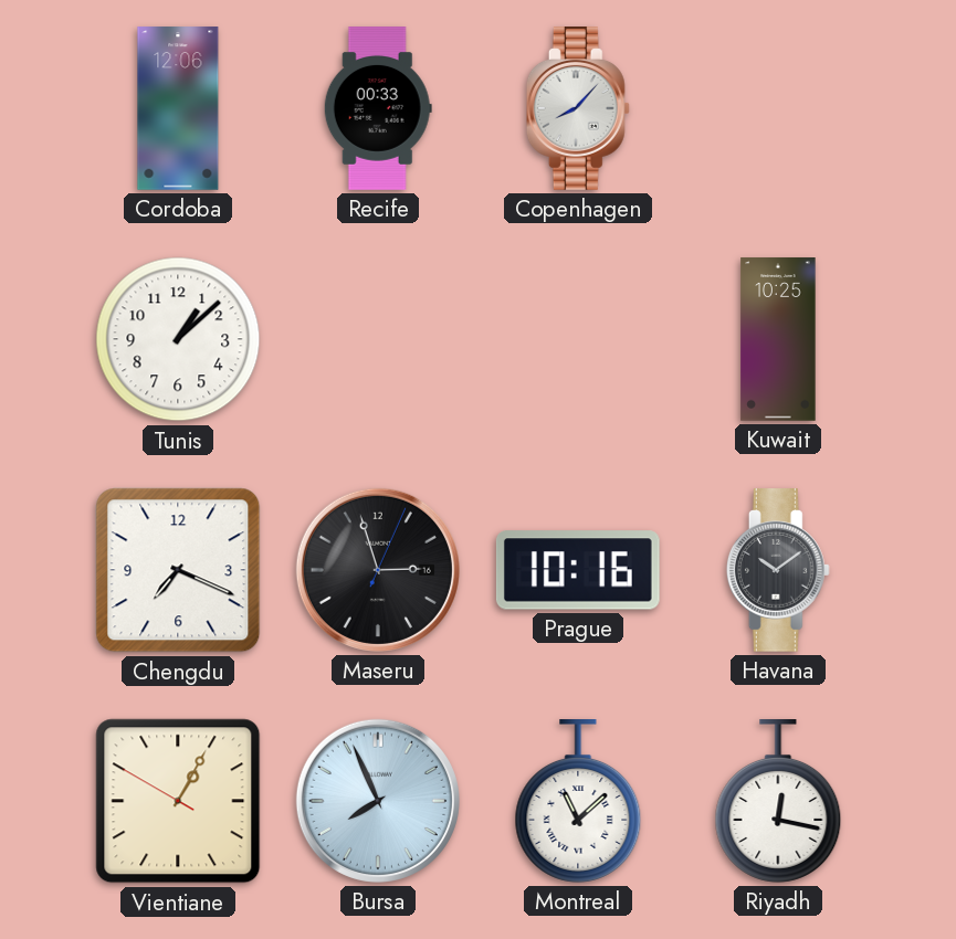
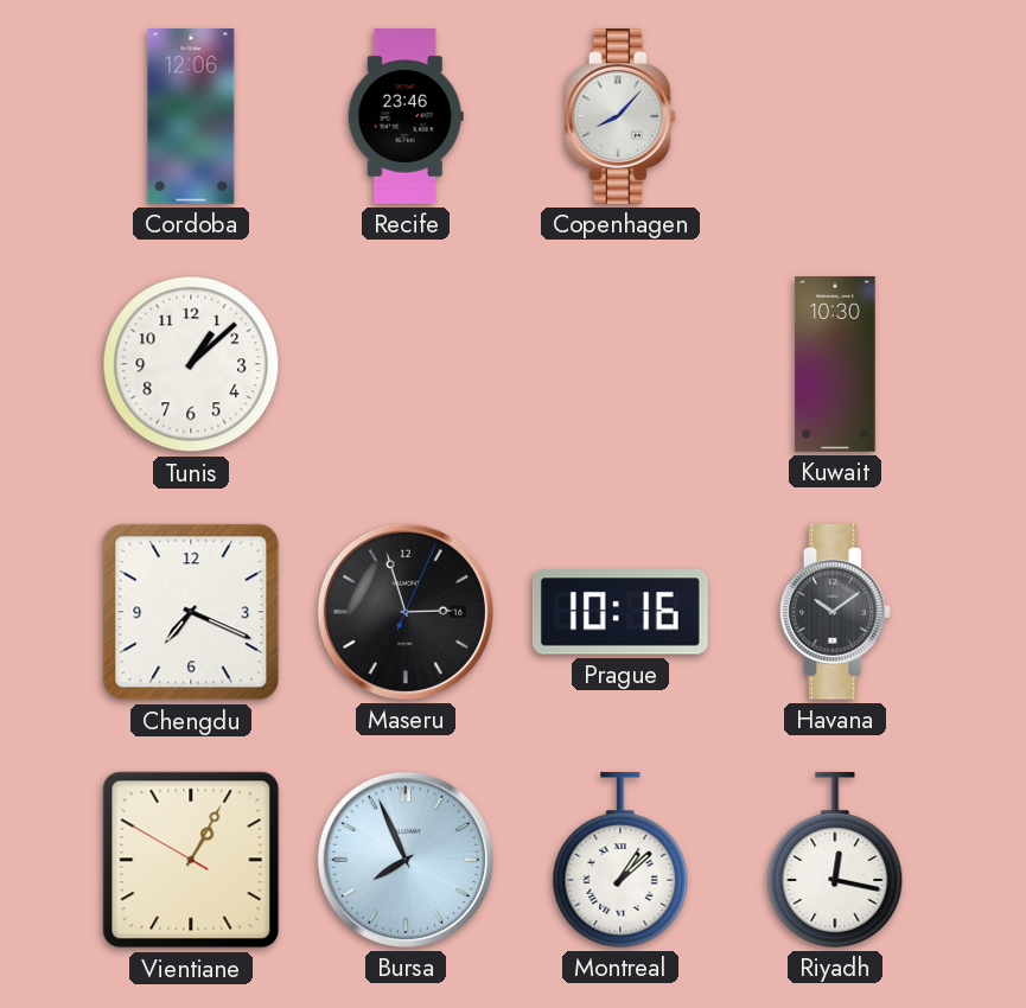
Recife: 00:33 -> 23:46 (406, 116)
Kuwait: 10:25 -> 10:30 (835, 364)
Montreal: 11:08 -> 1:08 (620, 861)
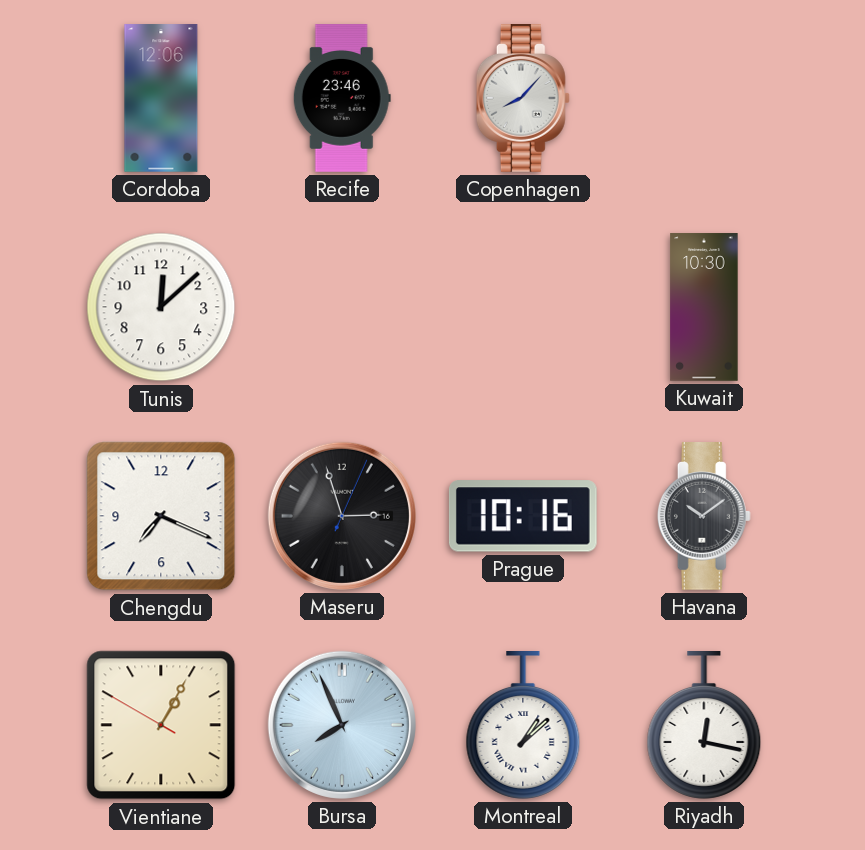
Tunis: 1:08 -> 12:08 (161, 307)
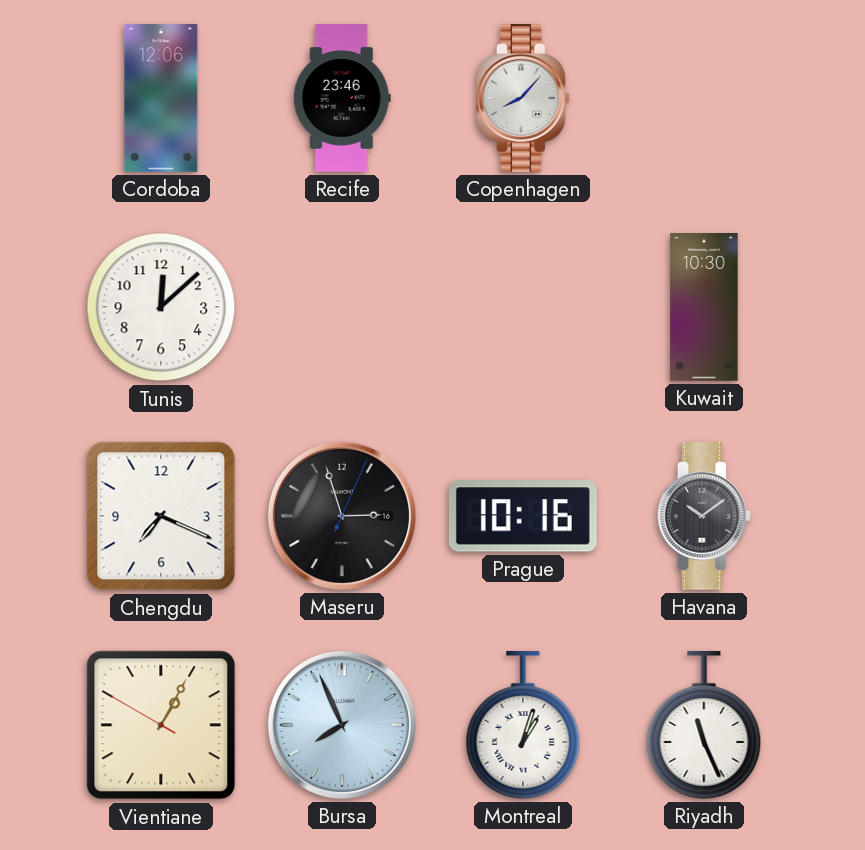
Montreal: 1:08 -> 1:03 (523, 726)
Riyadh: 12:17 -> 11:26 (704, 726)
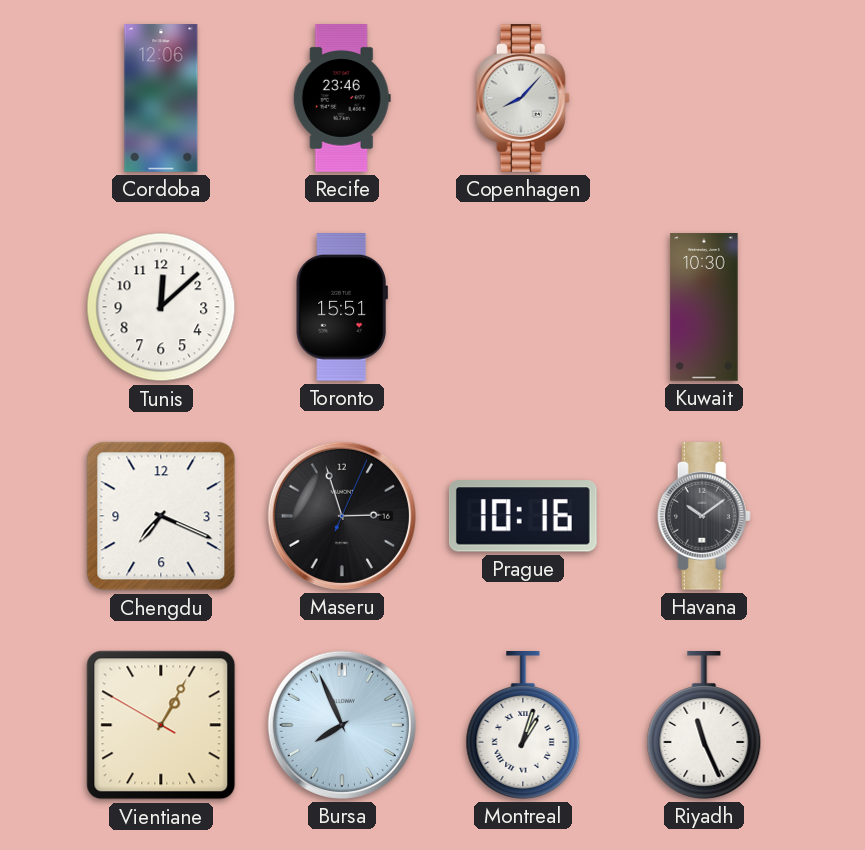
Toronto: none -> 15:51 (342, 308)
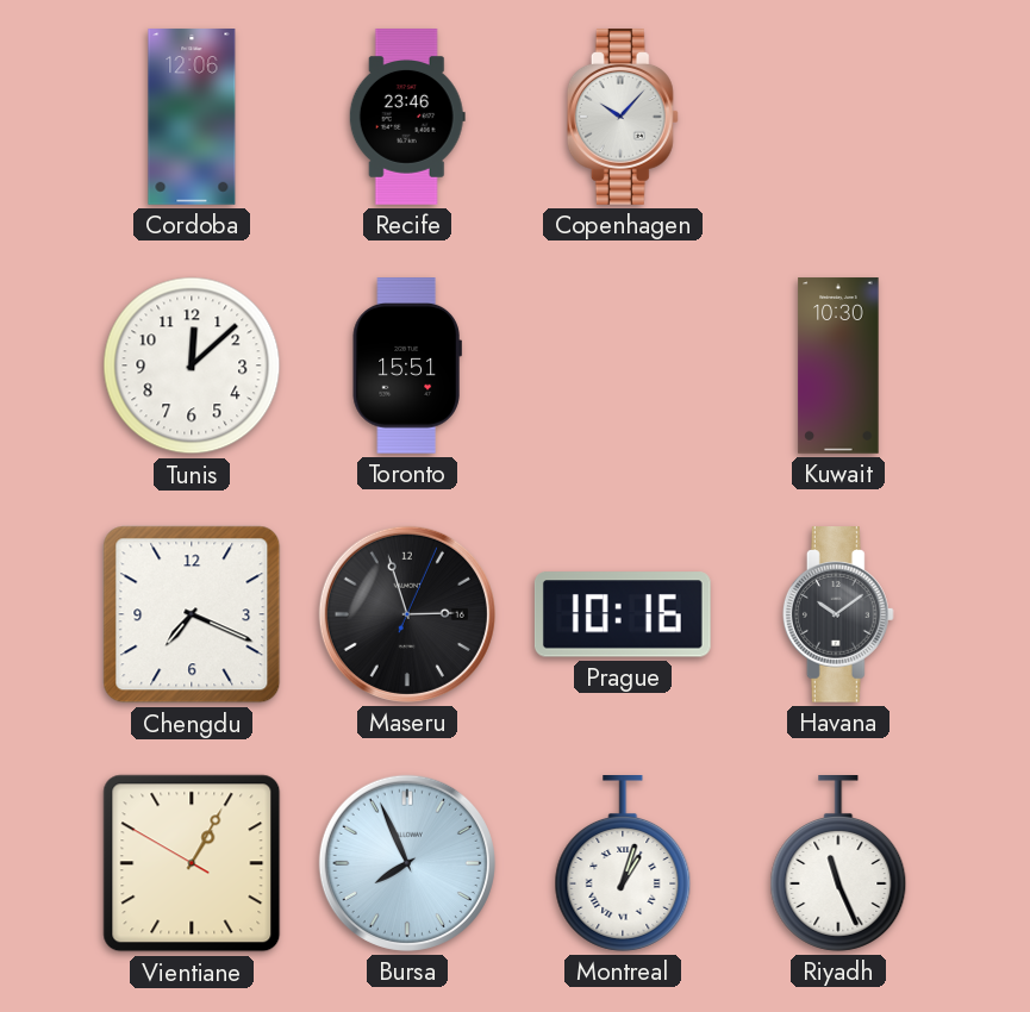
Copenhagen: 8:07 -> 10:07 (623, 118)
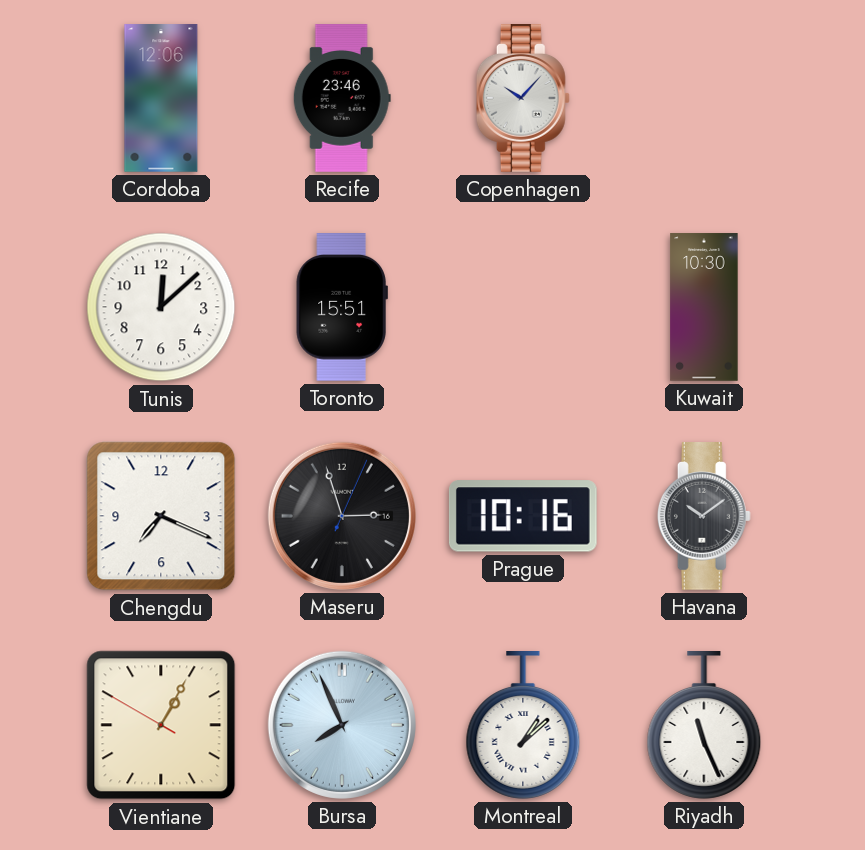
Montreal: 1:03 -> 1:08 (523, 726)
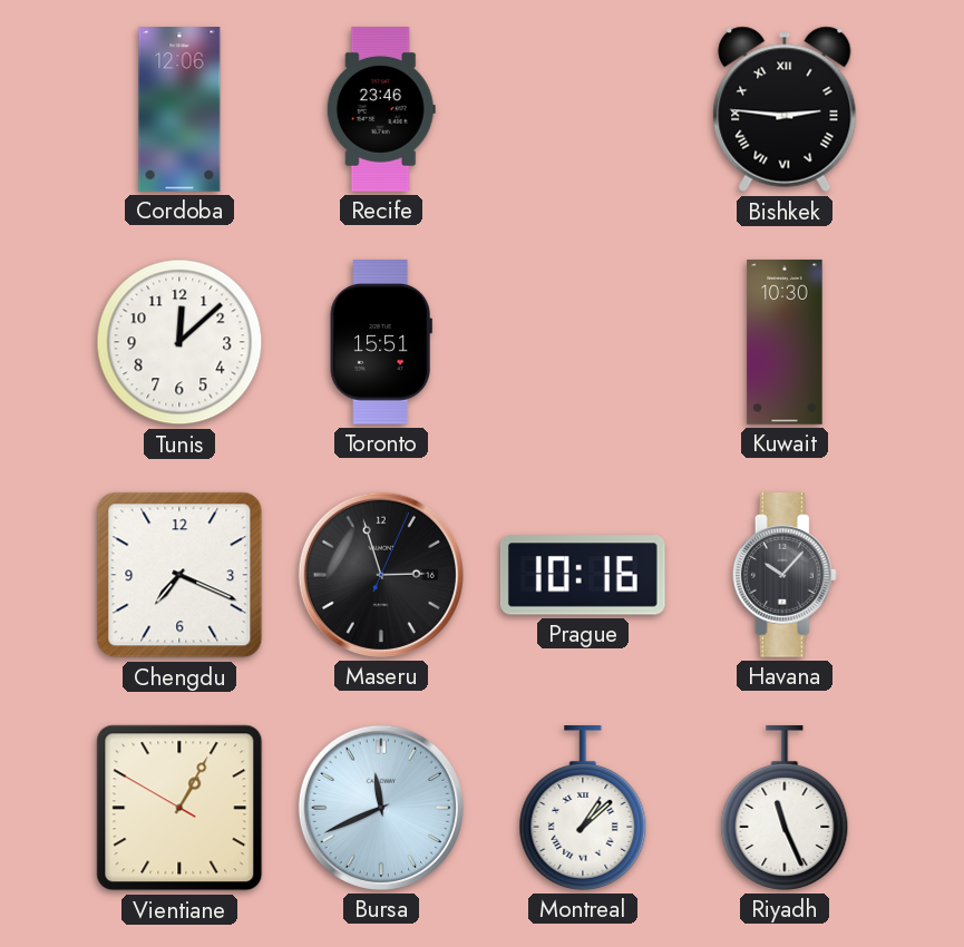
Copenhagen: 10:07 -> none (523, 99)
Bishkek: none -> 2:46 (785, 109)
Havana: 10:09 -> 10:07 (785, 576)
Bursa: 7:56 -> 11:41 (381, 808)
